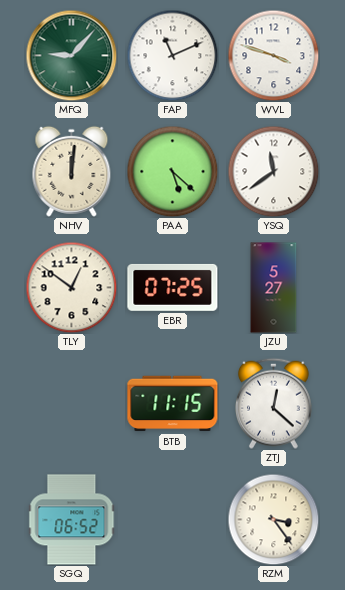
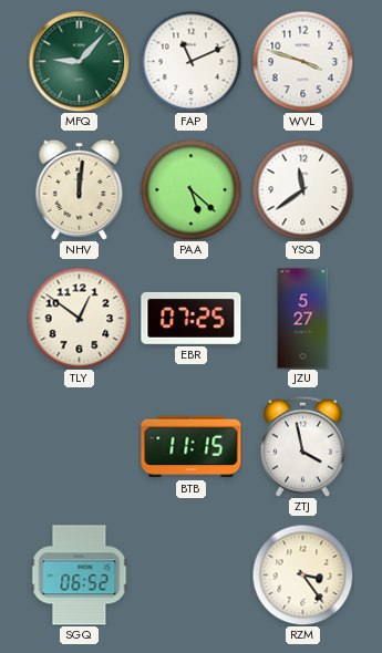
ZTJ: 12:22 -> 3:58 (303, 446)
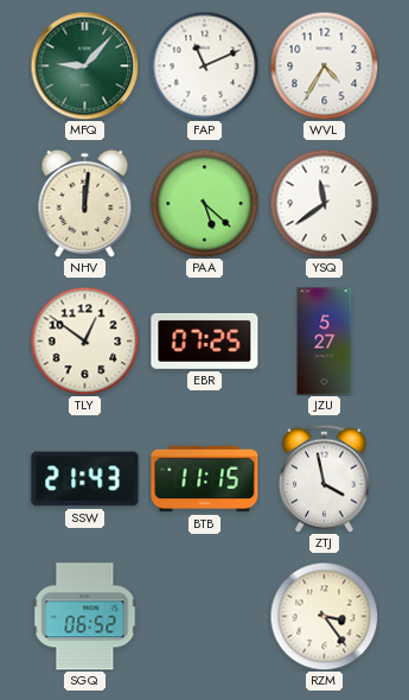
WVL: 3:48 -> 4:35 (324, 65)
SSW: none -> 21:43 (85, 479)
